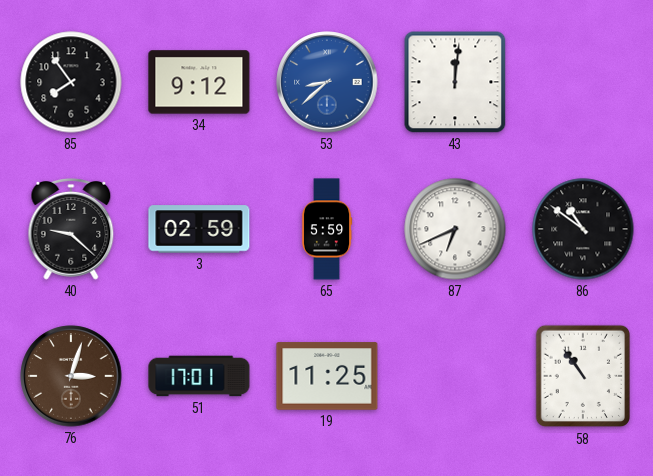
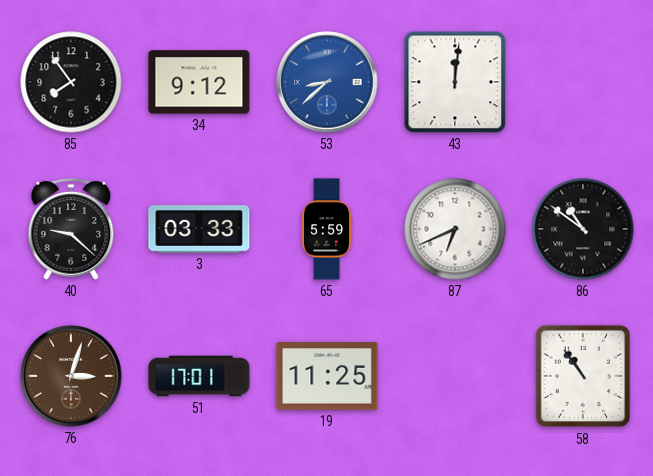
3: 02:59 -> 03:33 (199, 229)
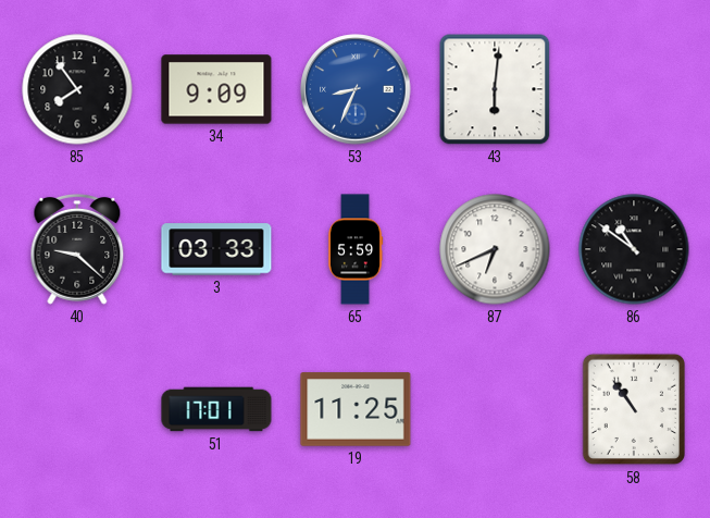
34: 9:12 -> 9:09 (216, 89)
53: 8:38 -> 8:34 (356, 89)
43: 12:01 -> 6:01 (495, 89)
76: 3:03 -> none (71, 376)
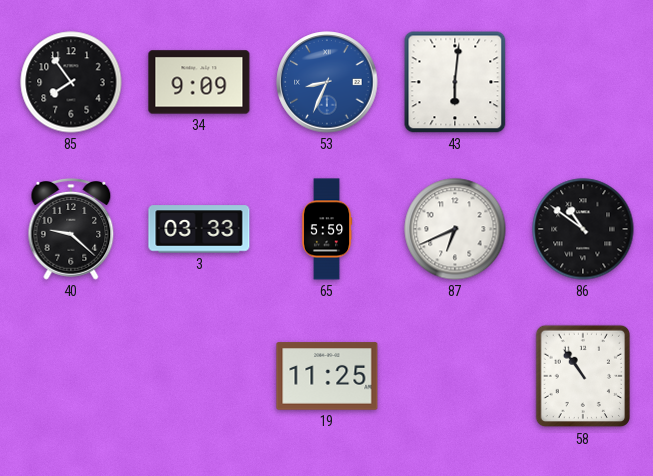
51: 17:01 -> none (216, 409)
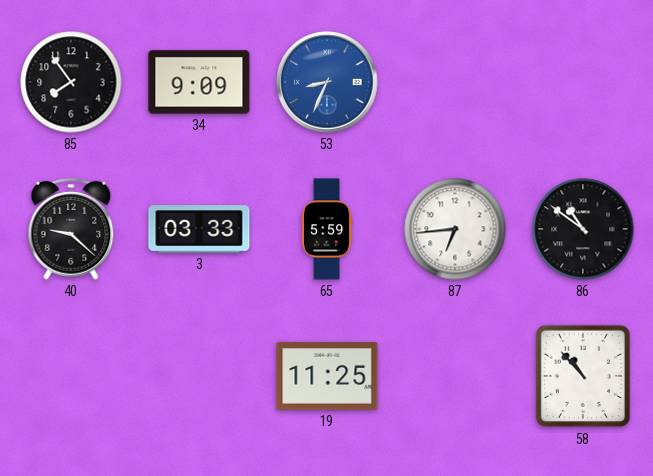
43: 6:01 -> none (455, 82)
87: 6:41 -> 6:44 (455, 229)
58: 10:54 -> 10:53 (582, 376)
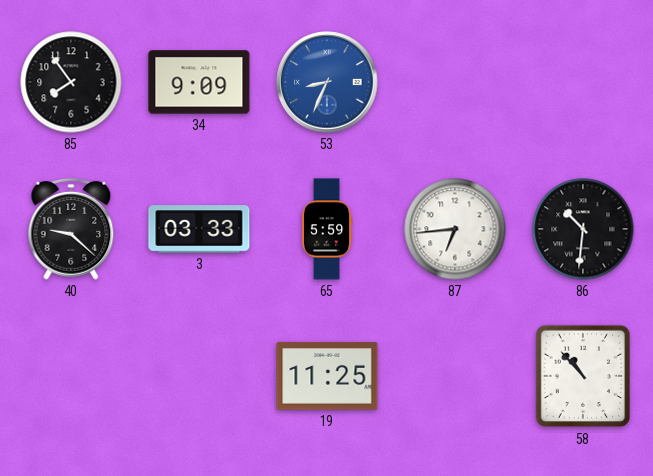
86: 10:51 -> 10:31 (583, 229)
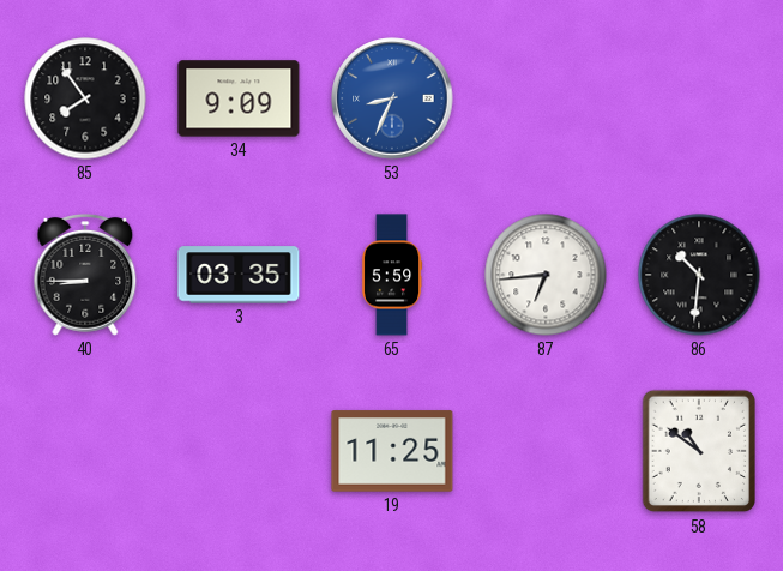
40: 9:22 -> 8:45 (85, 276)
3: 03:33 -> 03:35 (239, 275)
58: 10:53 -> 10:51 (698, 451)
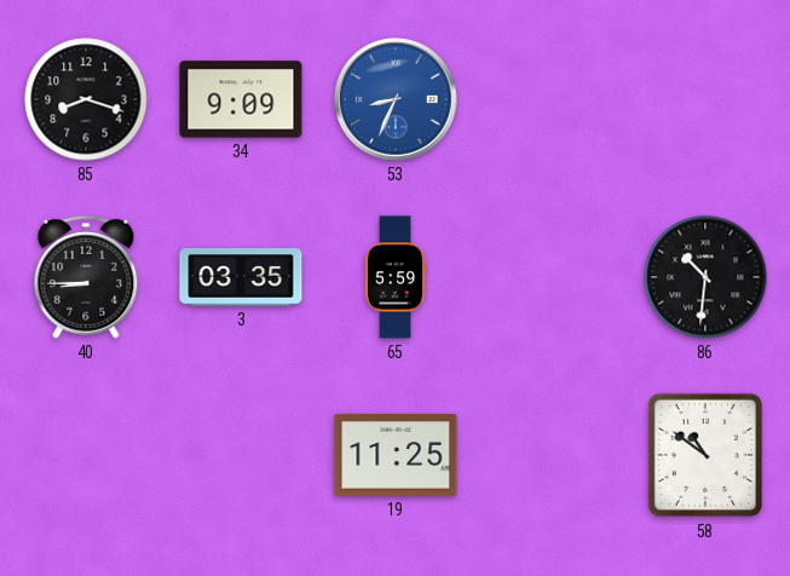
85: 7:54 -> 8:18 (86, 99)
87: 6:44 -> none (546, 275)
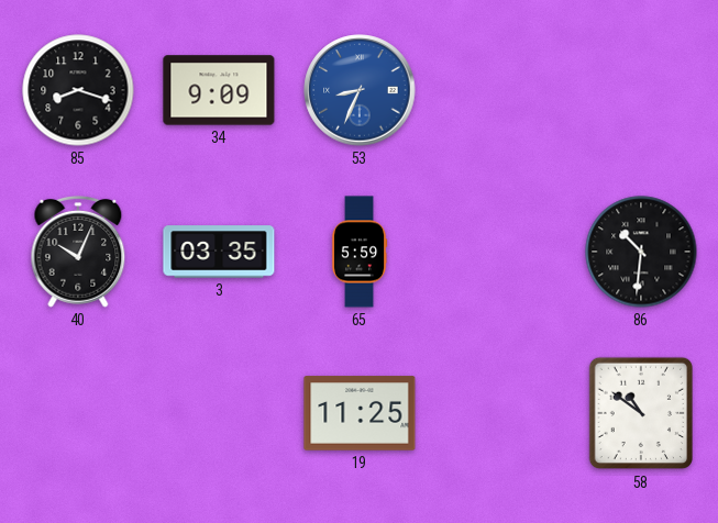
40: 8:45 -> 10:04 (78, 253)
